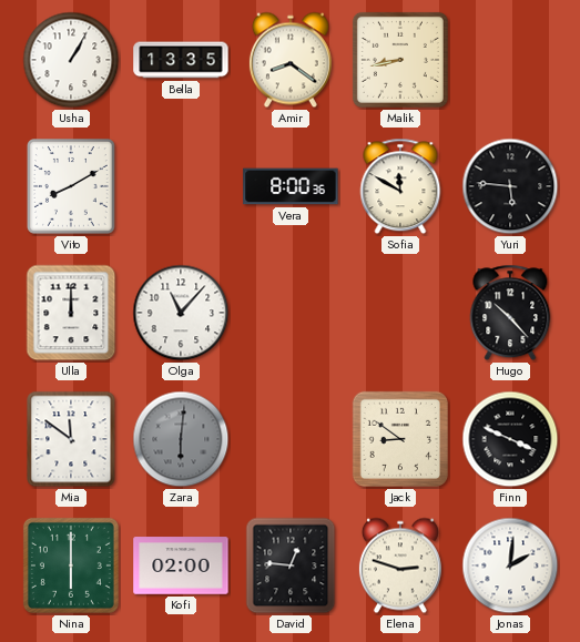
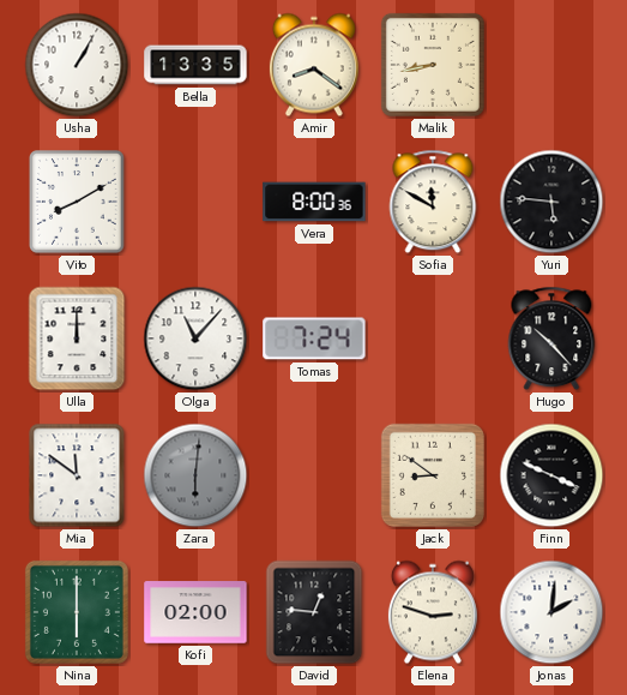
Tomas: none -> 7:24 (314, 338)
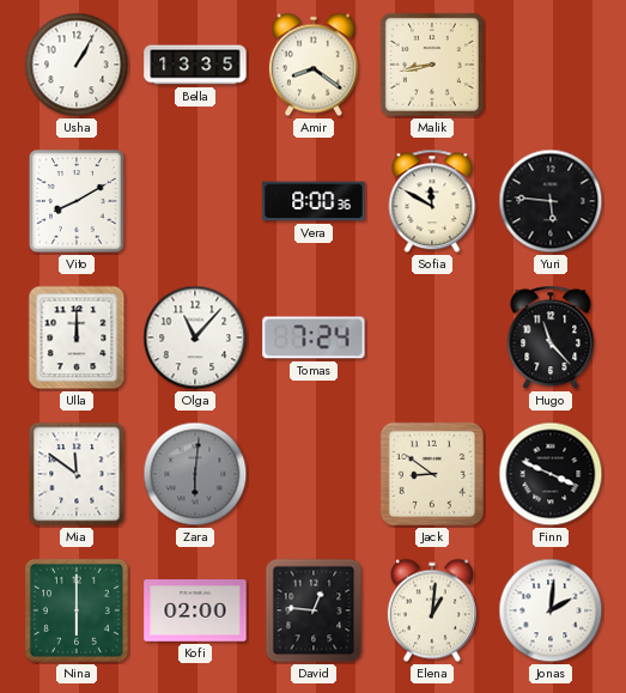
Hugo: 10:23 -> 11:23 (551, 338)
Elena: 2:48 -> 1:01 (432, 610)
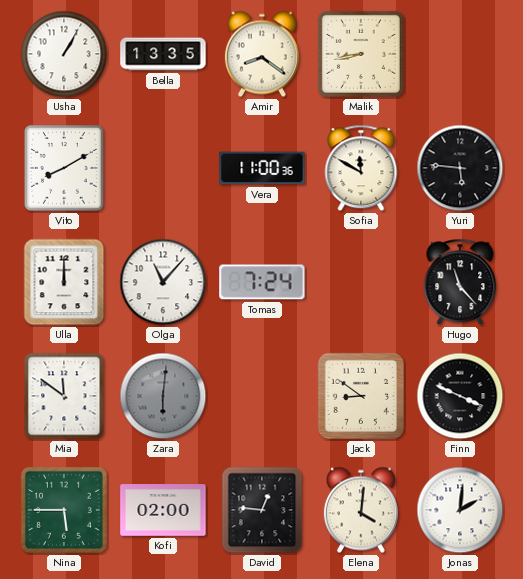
Vera: 8:00 -> 11:00 (262, 168)
Nina: 6:00 -> 5:45 (64, 510)
Elena: 1:01 -> 4:01 (361, 510)
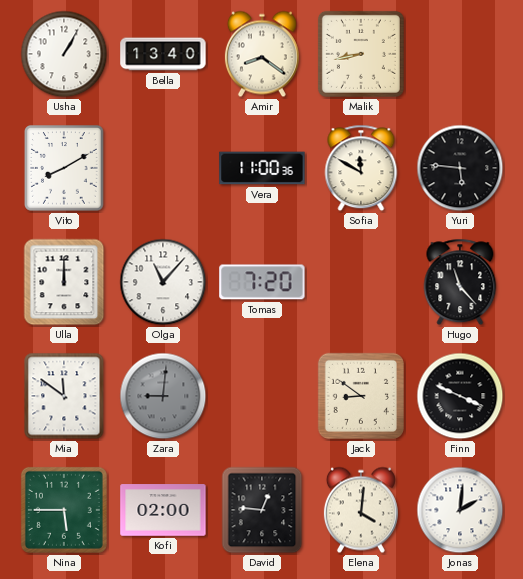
Bella: 13:35 -> 13:40 (163, 54)
Tomas: 7:24 -> 7:20 (262, 282)
Zara: 6:01 -> 9:01 (163, 396)
